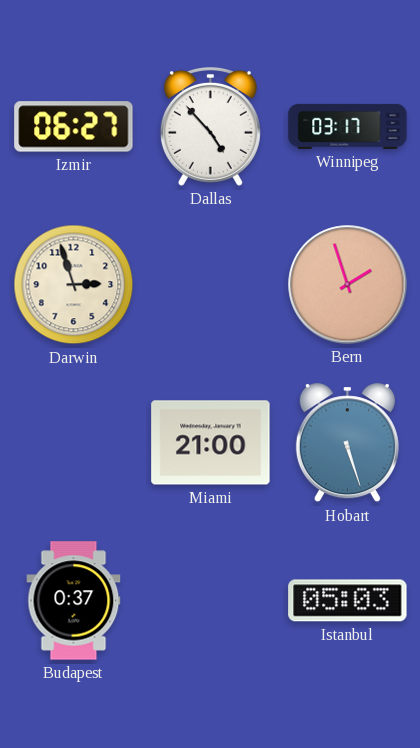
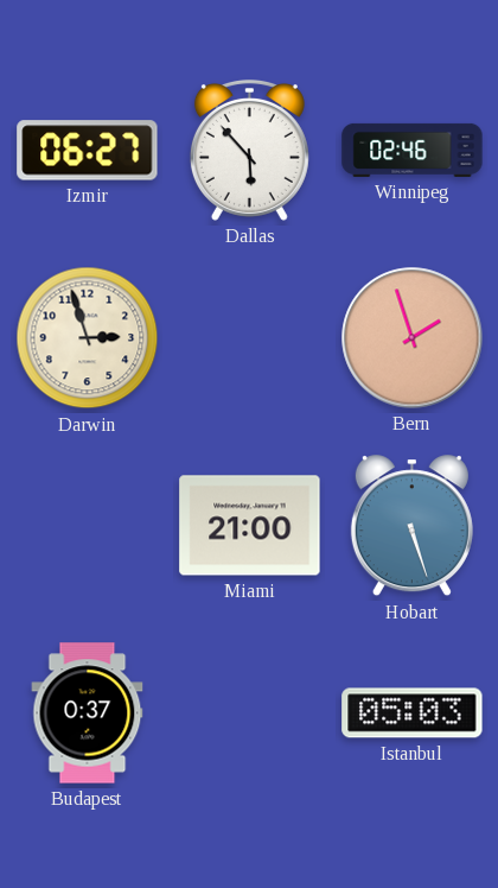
Dallas: 4:53 -> 5:53 (249, 150)
Winnipeg: 03:17 -> 02:46 (413, 150)
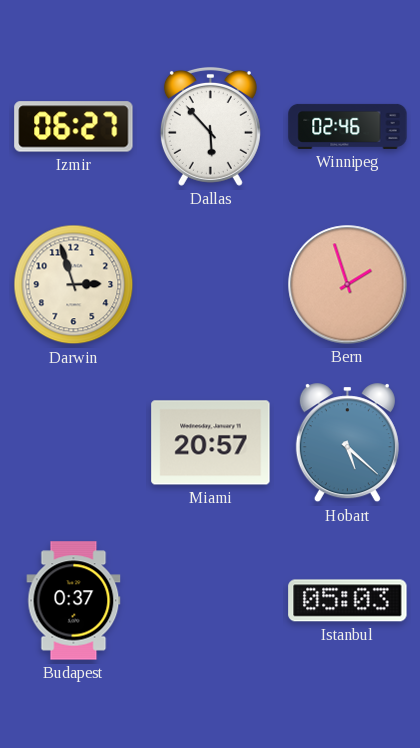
Miami: 21:00 -> 20:57 (211, 443)
Hobart: 5:27 -> 5:22 (347, 443)
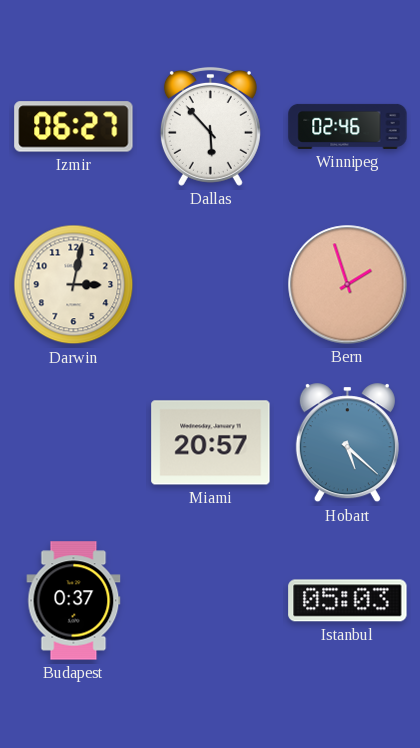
Darwin: 2:57 -> 3:02 (74, 285)
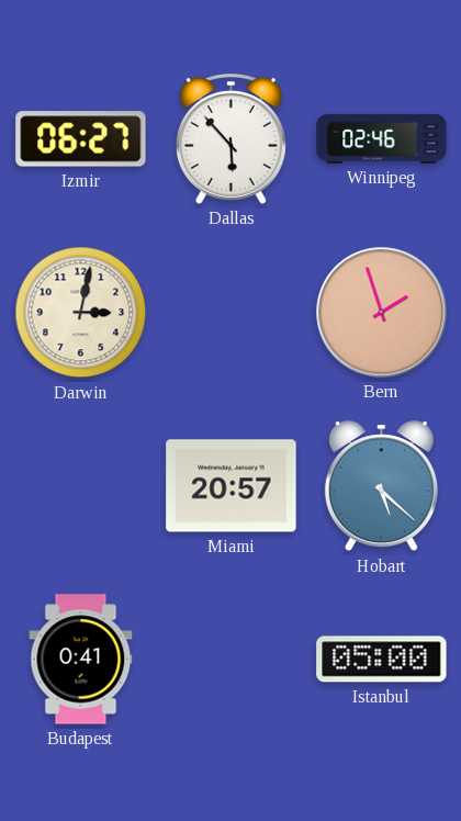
Budapest: 0:37 -> 0:41 (81, 660)
Istanbul: 05:03 -> 05:00 (382, 660)
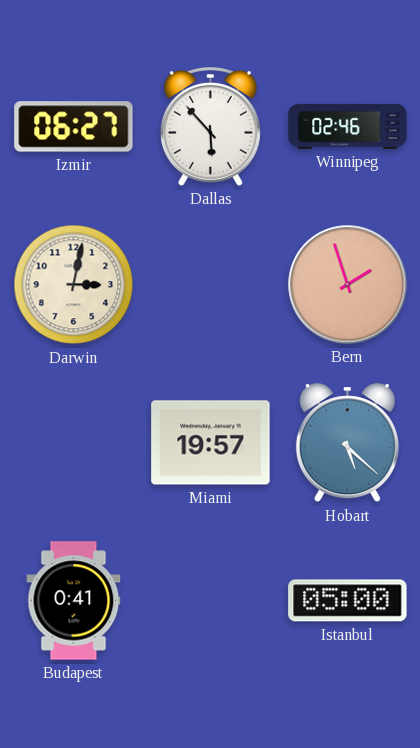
Miami: 20:57 -> 19:57 (211, 443)
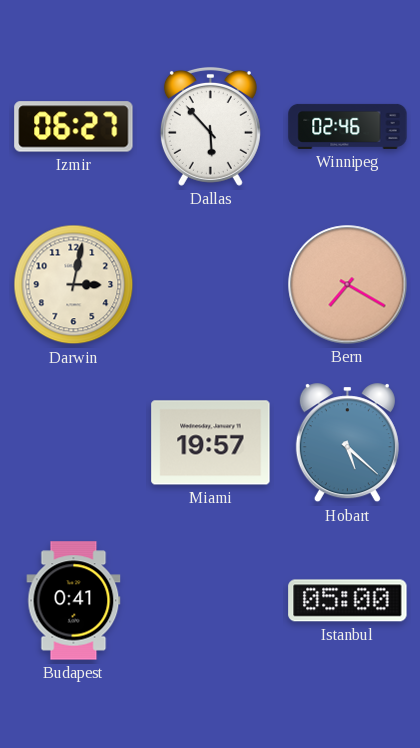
Bern: 1:57 -> 7:20 (348, 285)
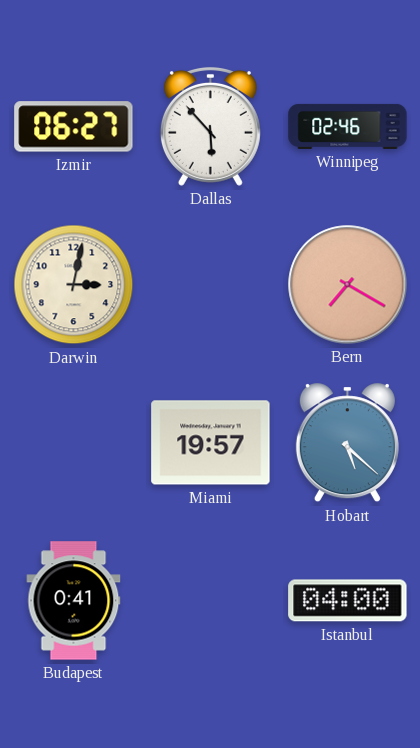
Istanbul: 05:00 -> 04:00 (348, 601)
